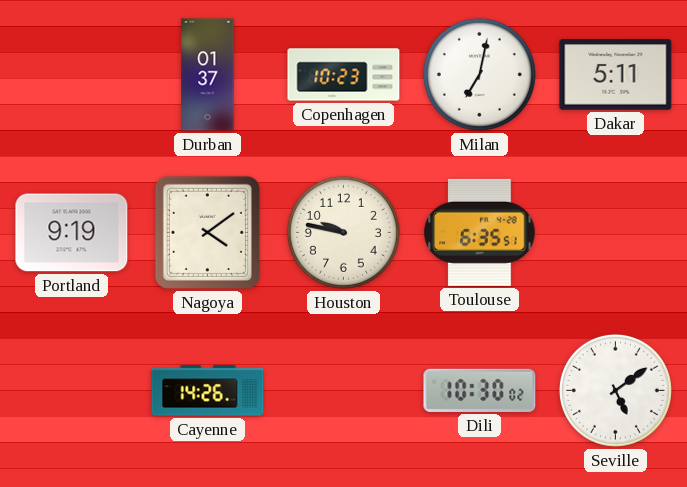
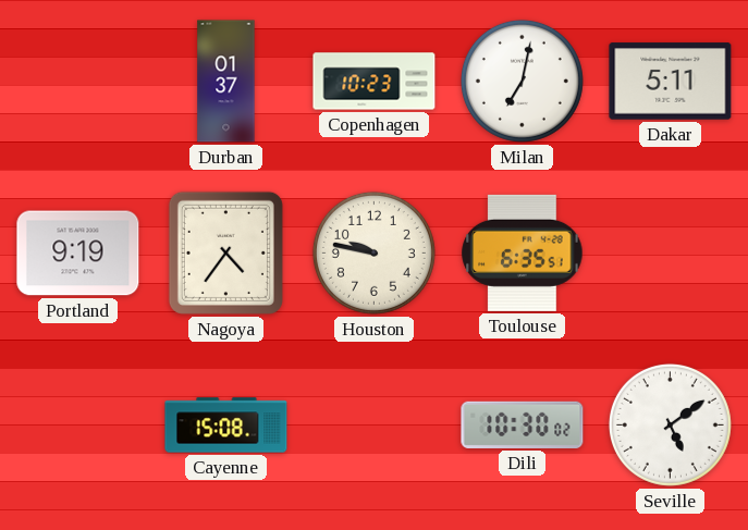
Nagoya: 4:09 -> 4:36 (225, 252)
Cayenne: 14:26 -> 15:08 (226, 426)
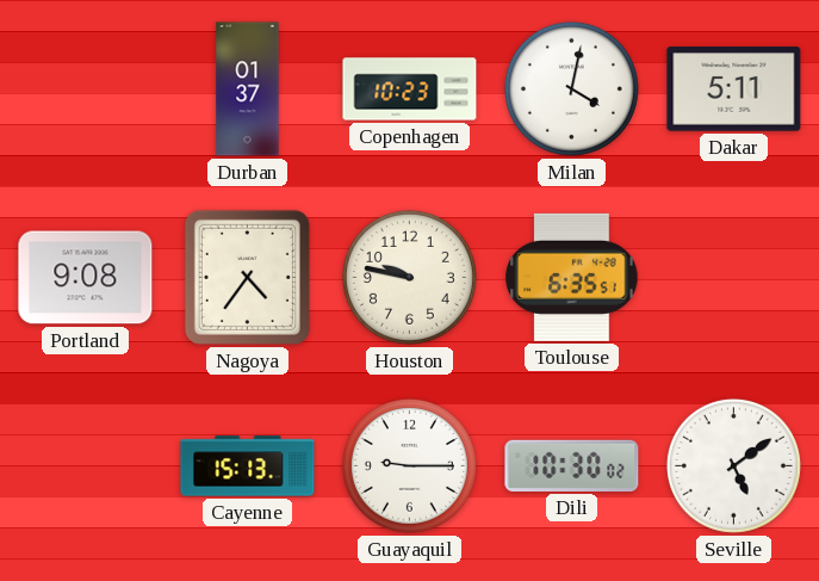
Milan: 7:02 -> 4:02 (571, 88)
Portland: 9:19 -> 9:08 (86, 278)
Cayenne: 15:08 -> 15:13 (248, 466)
Guayaquil: none -> 9:15 (409, 465)
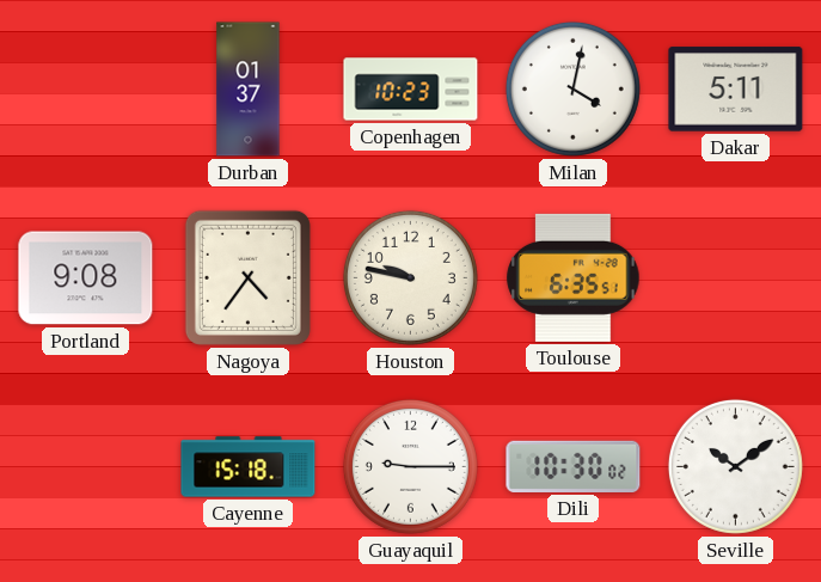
Cayenne: 15:13 -> 15:18 (249, 467)
Seville: 5:09 -> 10:09 (735, 466)
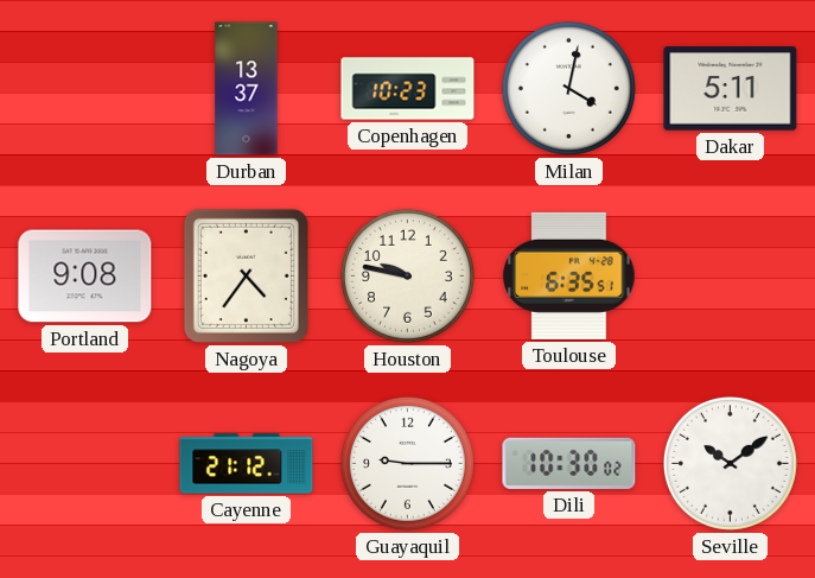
Durban: 01:37 -> 13:37 (247, 89)
Cayenne: 15:18 -> 21:12 (247, 464)
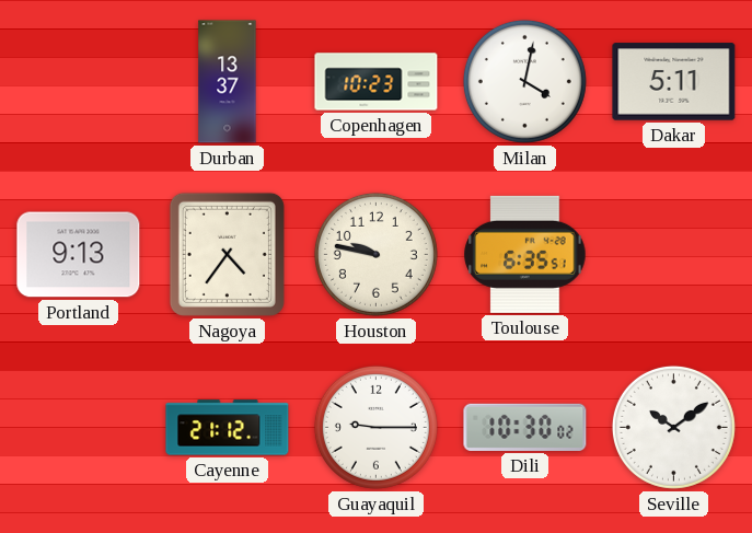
Portland: 9:08 -> 9:13 (79, 255)
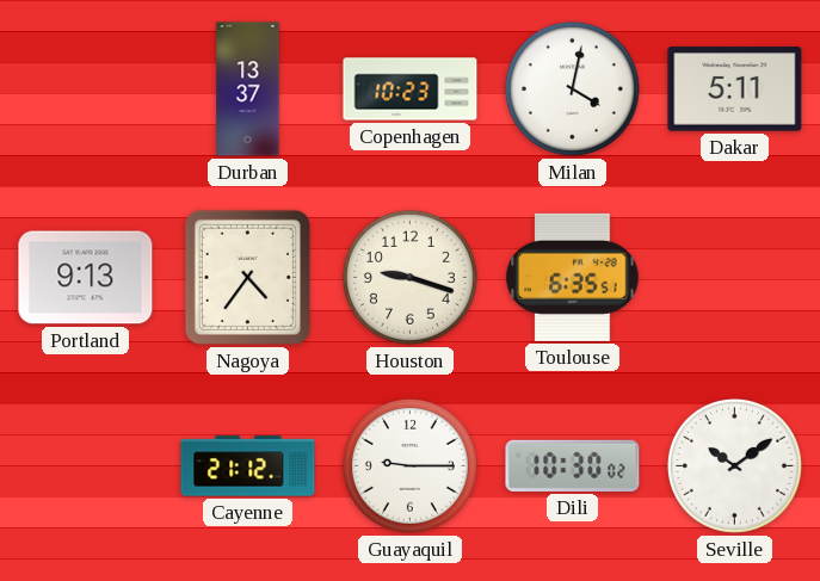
Houston: 9:47 -> 9:18 (409, 277)
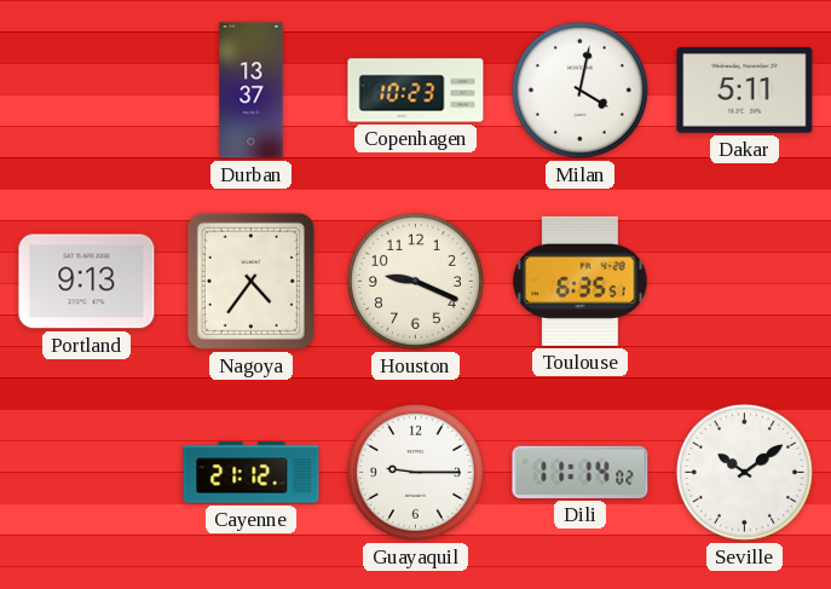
Houston: 9:18 -> 9:19 (415, 281)
Dili: 10:30 -> 11:14 (581, 472)
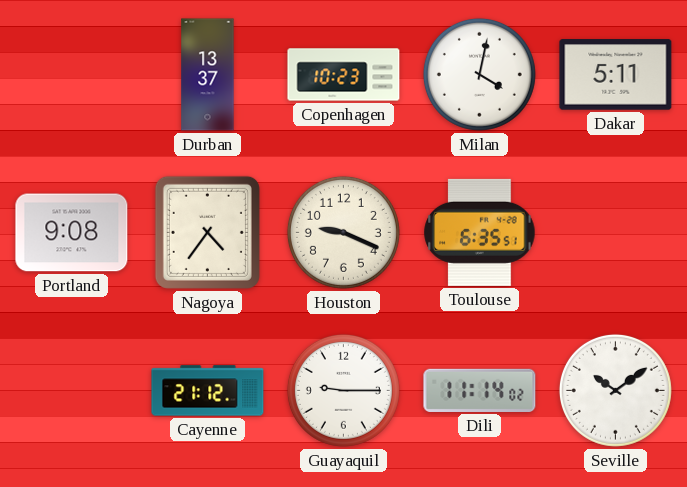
Portland: 9:13 -> 9:08 (72, 233)
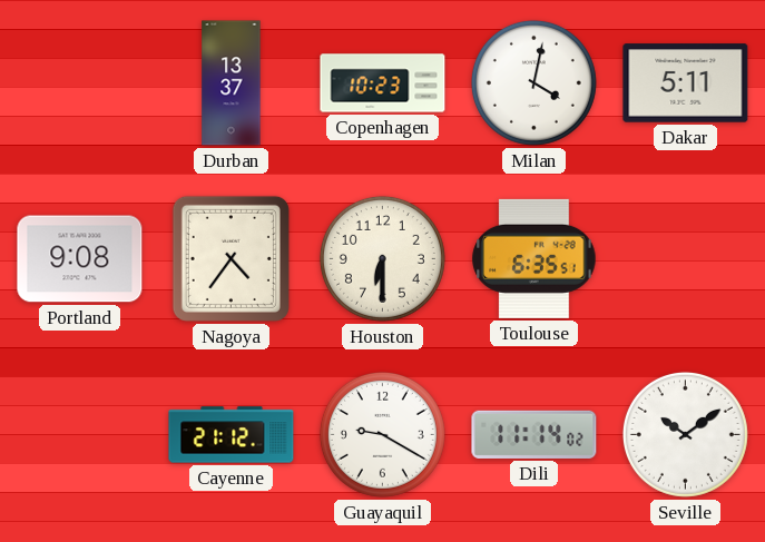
Houston: 9:19 -> 6:30 (382, 258)
Guayaquil: 9:15 -> 9:20 (382, 434)
